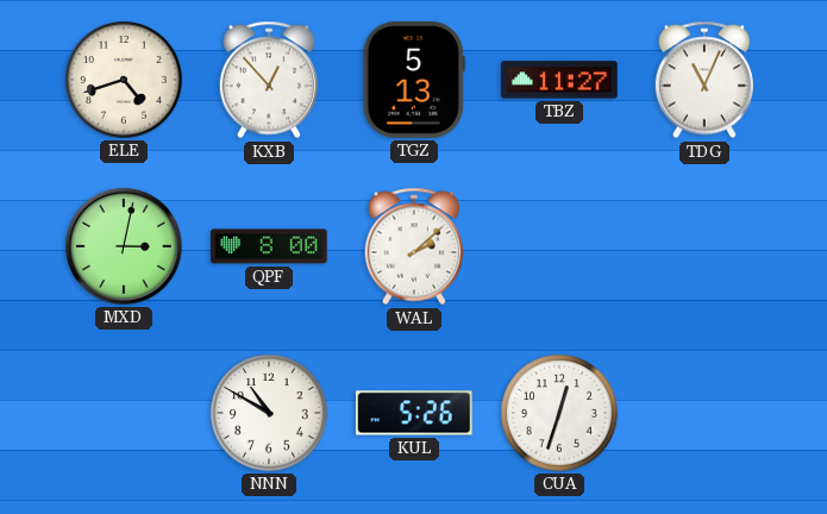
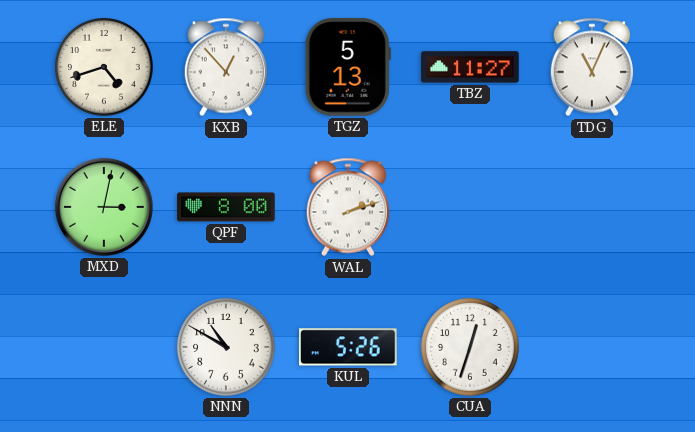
WAL: 2:08 -> 2:12 (348, 207)
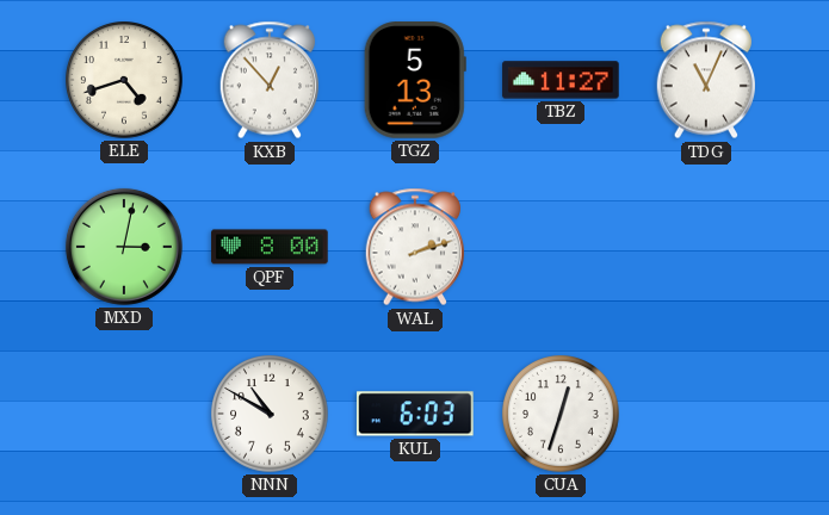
KUL: 5:26 -> 6:03 (416, 414)
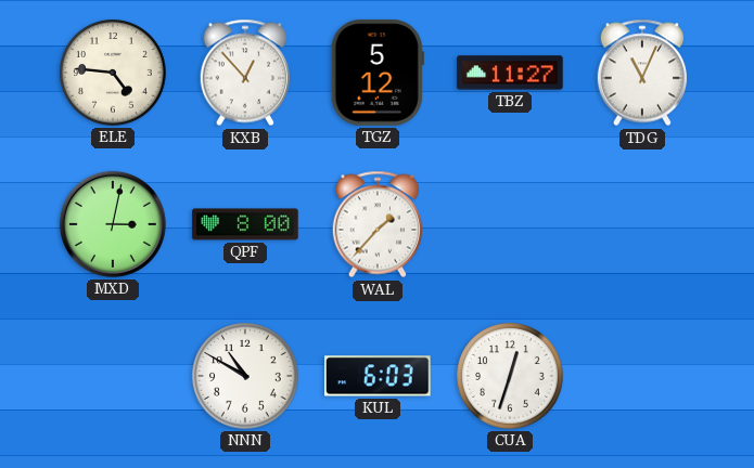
ELE: 4:42 -> 4:46 (114, 74)
TGZ: 5:13 -> 5:12 (378, 73)
WAL: 2:12 -> 1:37 (378, 224)
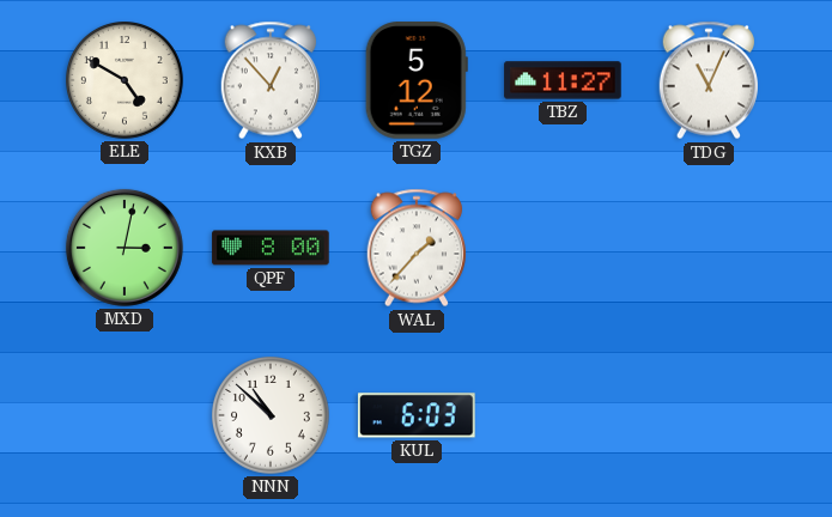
ELE: 4:46 -> 4:50 (126, 81)
NNN: 10:50 -> 10:52 (272, 416)
CUA: 12:33 -> none (511, 377)
